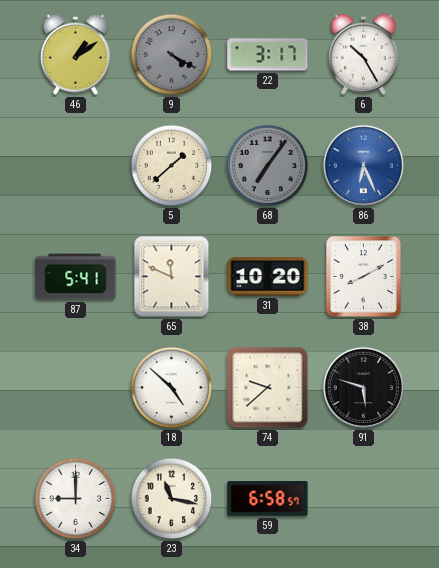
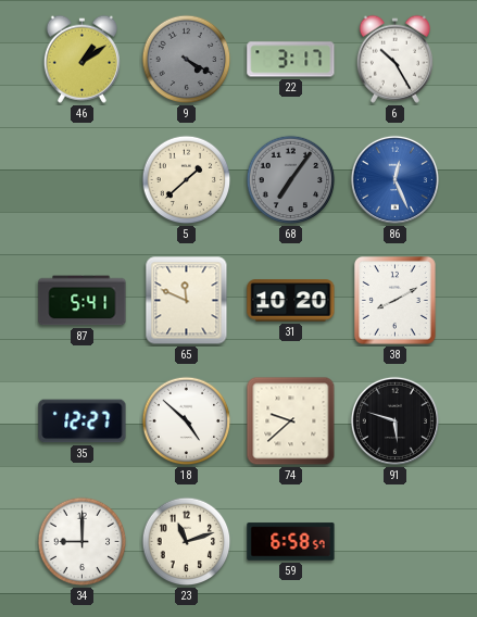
86: 6:26 -> 12:26 (394, 179)
35: none -> 12:27 (83, 421)
23: 11:17 -> 11:12 (187, 542)
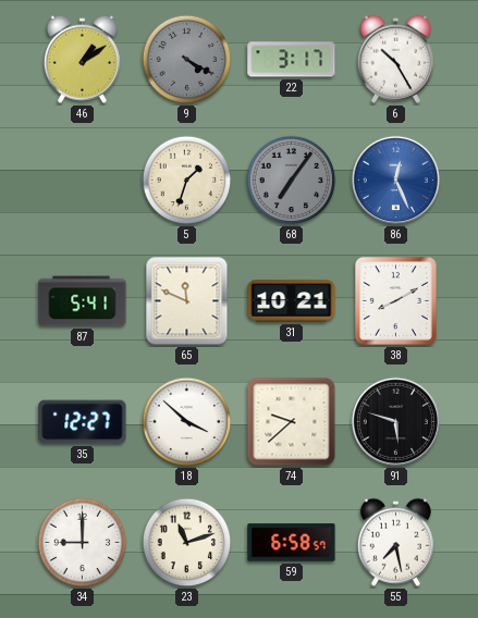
5: 1:38 -> 1:33 (187, 181)
31: 10:20 -> 10:21 (292, 301)
18: 4:52 -> 3:52 (187, 422)
55: none -> 7:28 (395, 542)
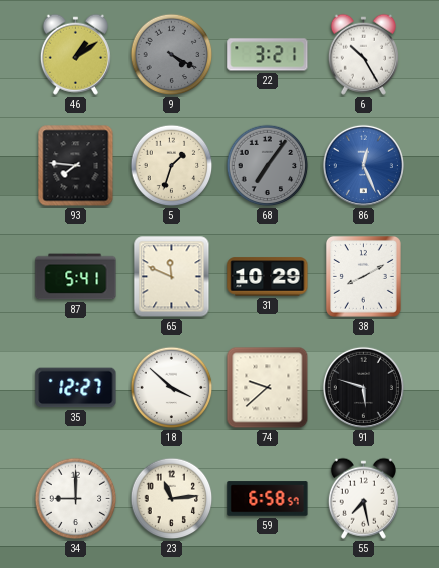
22: 3:17 -> 3:21 (268, 55)
93: none -> 7:46 (76, 166)
31: 10:21 -> 10:29 (268, 277)
23: 11:12 -> 11:14 (172, 499)
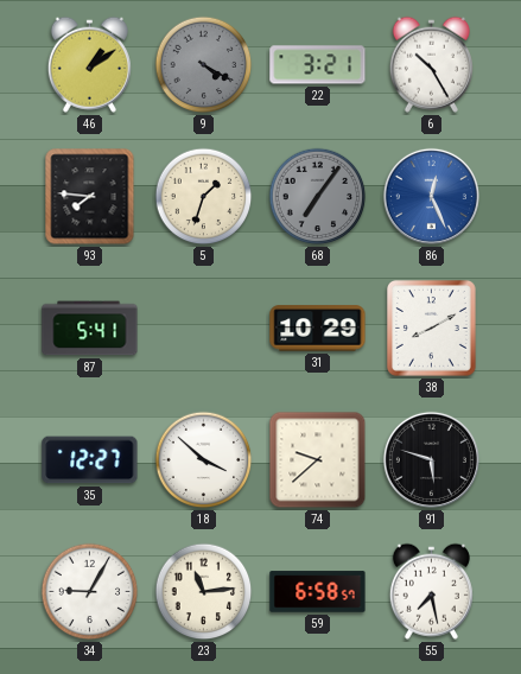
65: 11:49 -> none (172, 277)
34: 9:00 -> 9:05 (90, 592)
